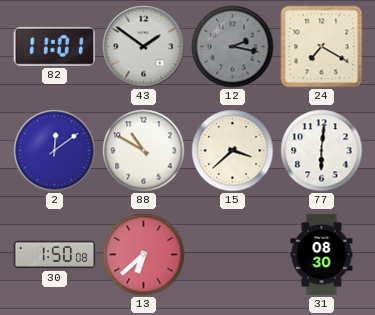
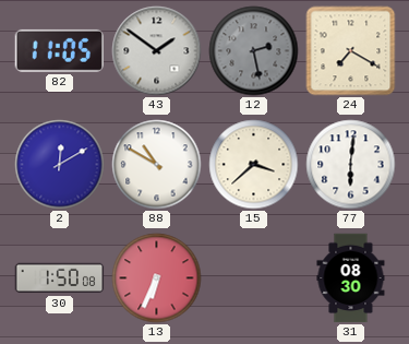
82: 11:01 -> 11:05 (59, 50)
12: 2:17 -> 2:28 (254, 51)
2: 12:09 -> 12:10 (60, 165)
13: 6:38 -> 6:34 (157, 278)
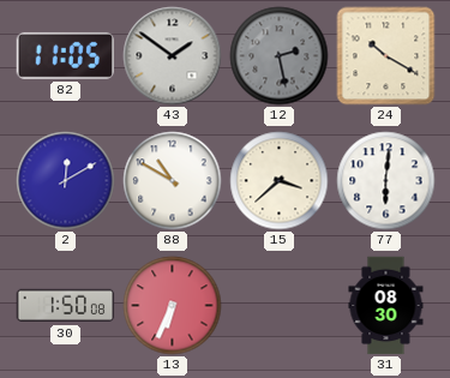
24: 7:20 -> 10:20 (386, 56)
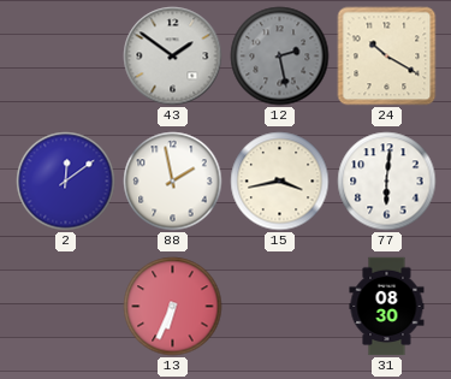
82: 11:05 -> none (65, 55)
2: 12:10 -> 12:09 (66, 182)
88: 10:50 -> 1:58 (173, 182)
15: 3:38 -> 3:43 (280, 182)
30: 1:50 -> none (66, 306)
